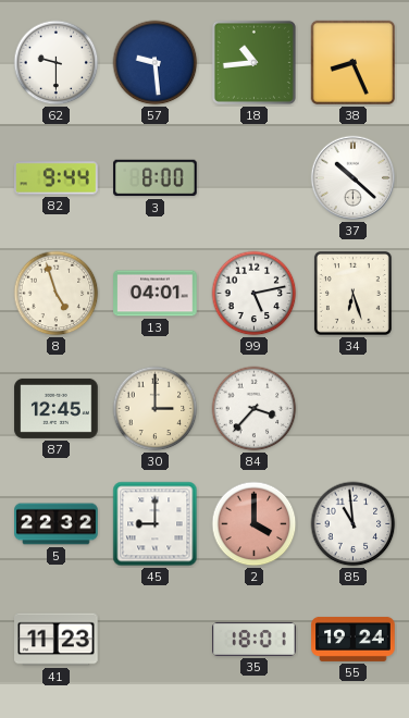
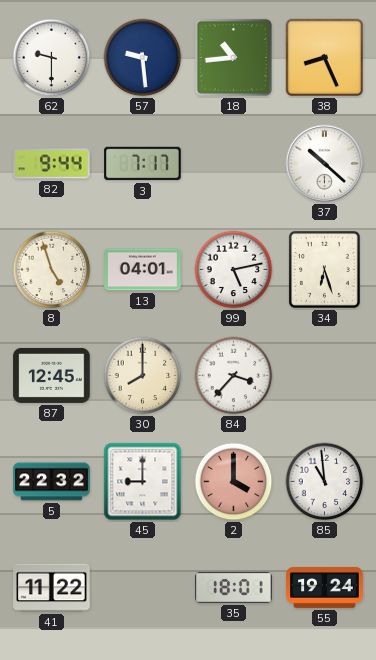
3: 8:00 -> 7:17 (143, 164)
30: 3:00 -> 8:00 (143, 376)
41: 11:23 -> 11:22 (52, 588)
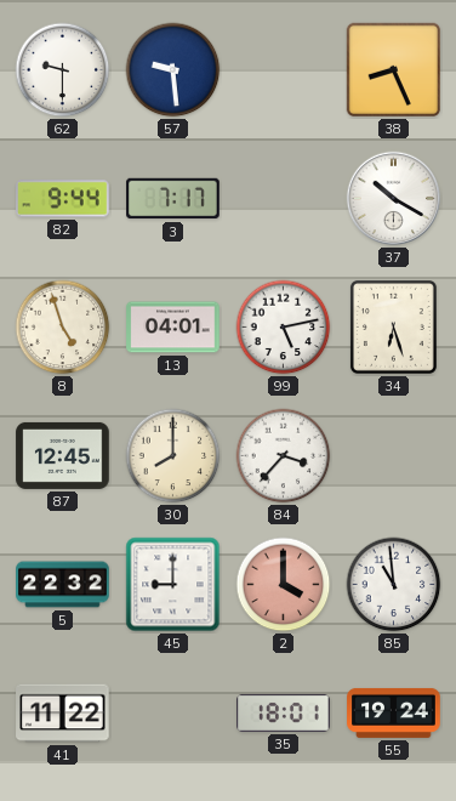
18: 10:44 -> none (233, 57)
37: 10:22 -> 10:20 (394, 199)
